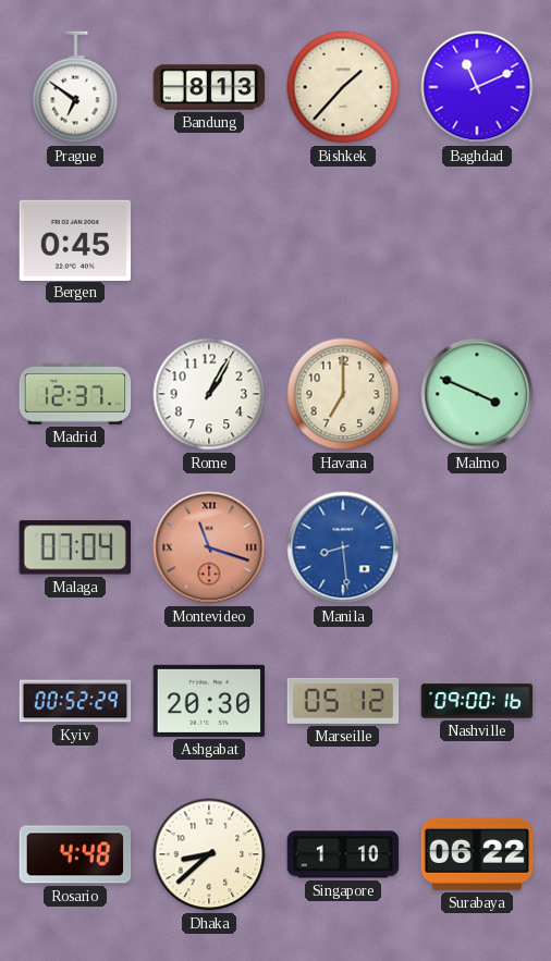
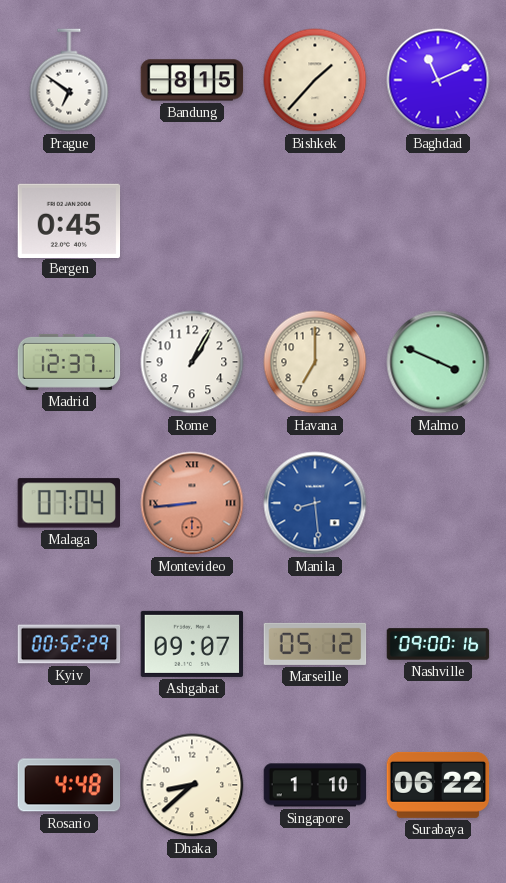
Bandung: 8:13 -> 8:15 (192, 80)
Montevideo: 11:18 -> 8:44 (192, 503)
Ashgabat: 20:30 -> 09:07 (192, 644)
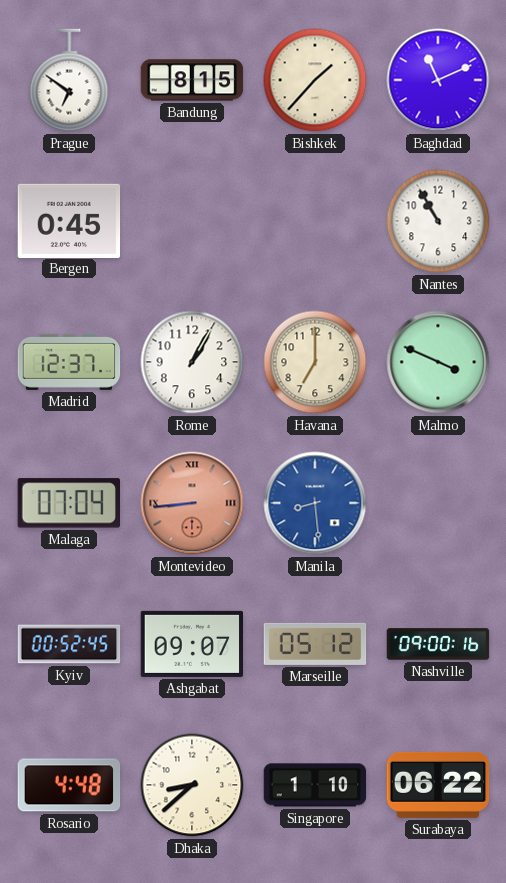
Nantes: none -> 10:55 (438, 221)
Kyiv: 00:52:29 -> 00:52:45 (69, 644)
